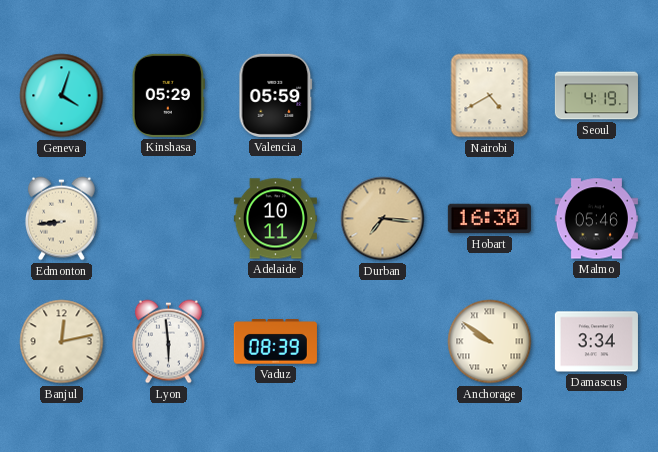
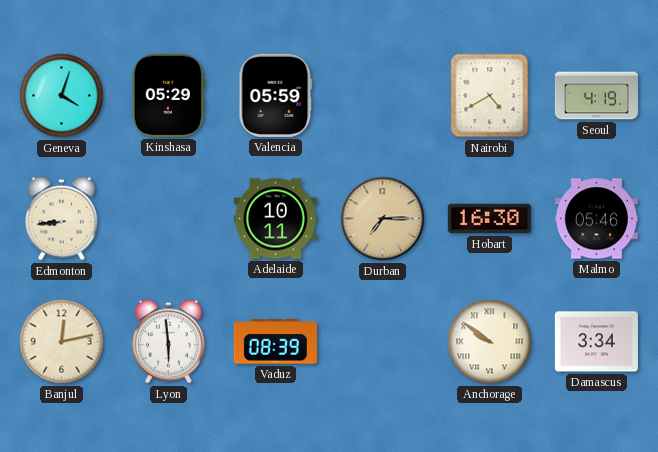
Durban: 7:16 -> 7:15 (383, 219)
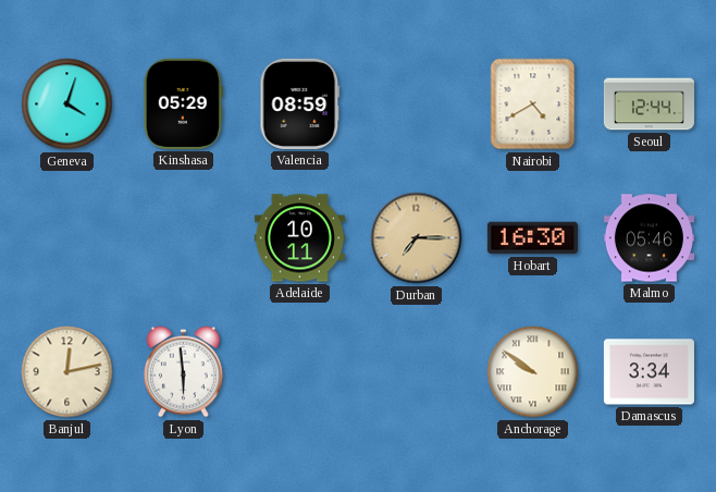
Valencia: 05:59 -> 08:59 (300, 103)
Seoul: 4:19 -> 12:44 (649, 104)
Edmonton: 8:44 -> none (61, 219)
Vaduz: 08:39 -> none (275, 342)
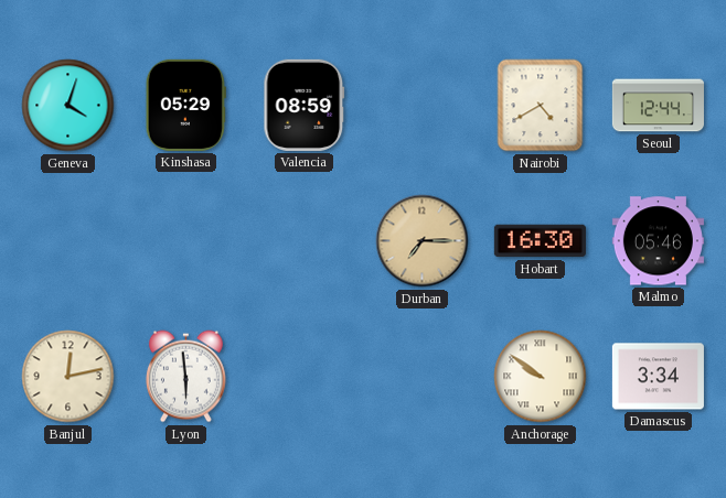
Adelaide: 10:11 -> none (299, 238)
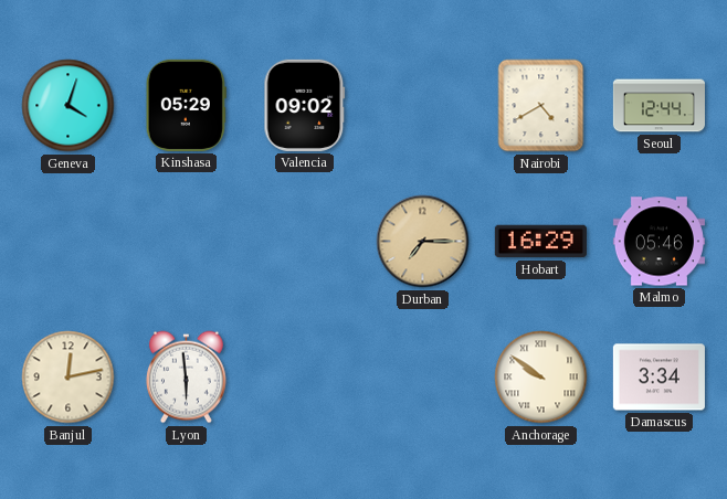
Valencia: 08:59 -> 09:02 (305, 105)
Hobart: 16:30 -> 16:29 (540, 242)
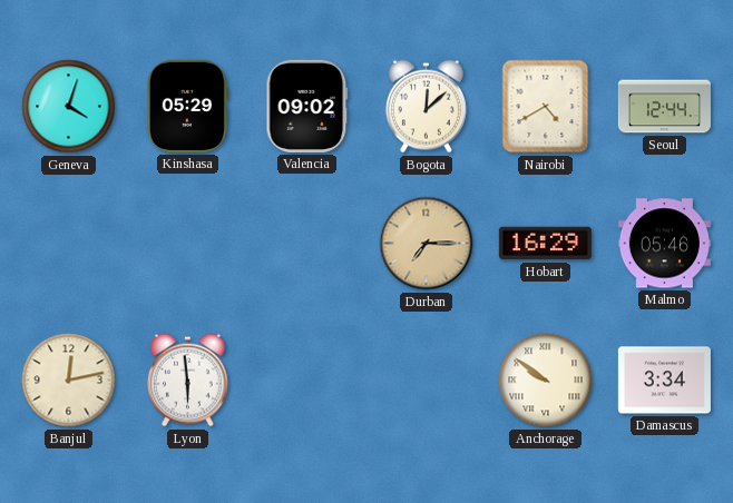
Bogota: none -> 12:08 (426, 107)
